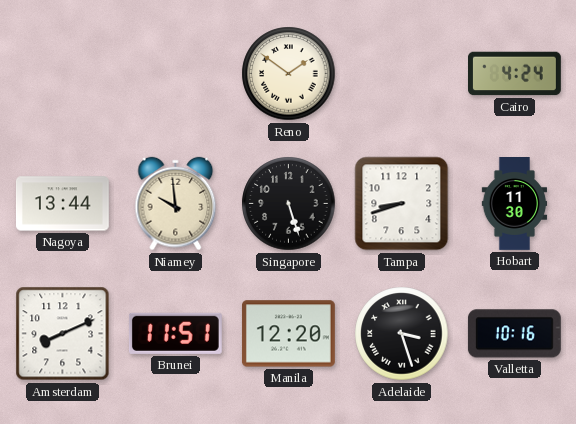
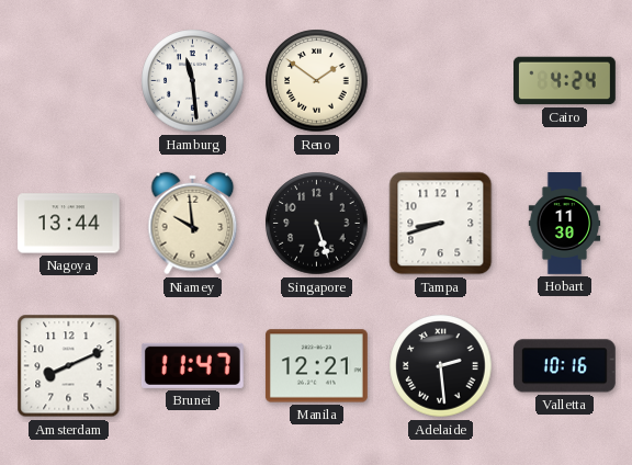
Hamburg: none -> 11:29 (193, 81)
Brunei: 11:51 -> 11:47 (192, 365)
Manila: 12:20 -> 12:21 (316, 366)
Adelaide: 3:27 -> 2:29 (441, 366)
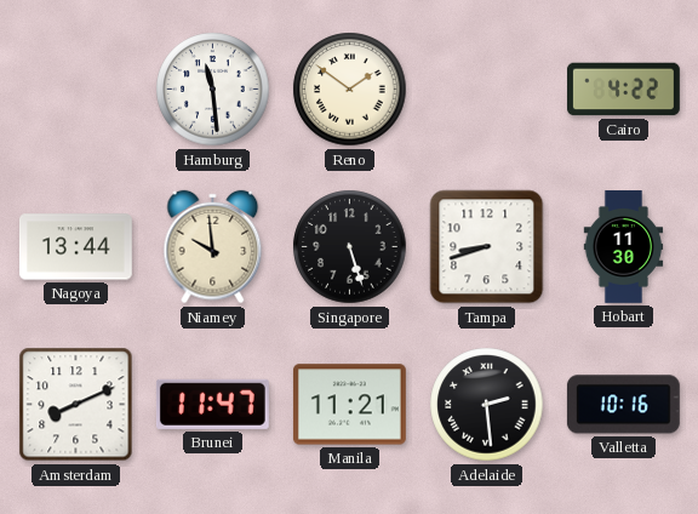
Cairo: 4:24 -> 4:22 (624, 90)
Manila: 12:21 -> 11:21 (349, 405)
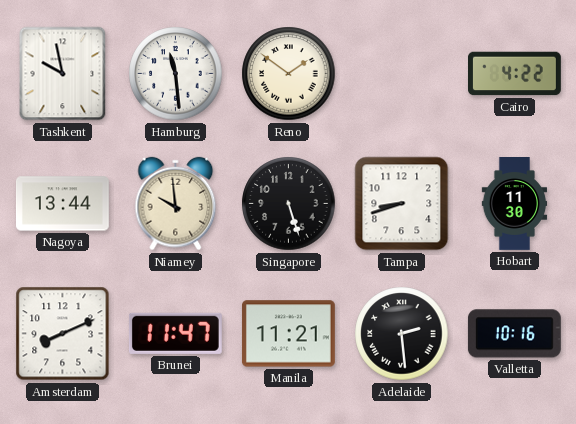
Tashkent: none -> 9:58 (63, 74)
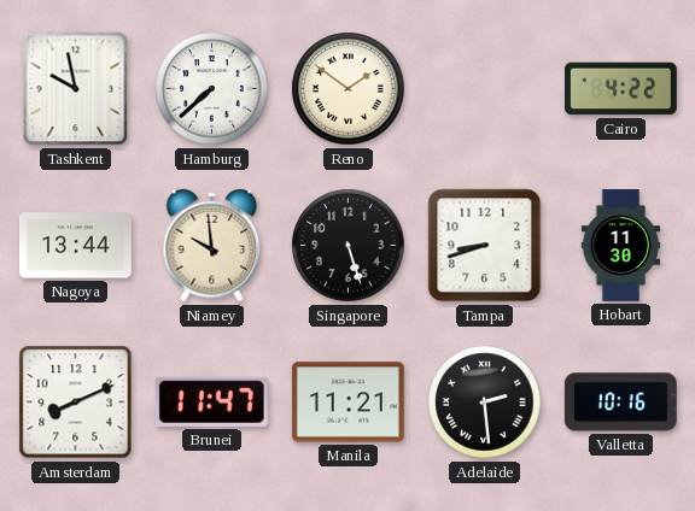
Hamburg: 11:29 -> 7:38 (212, 89)
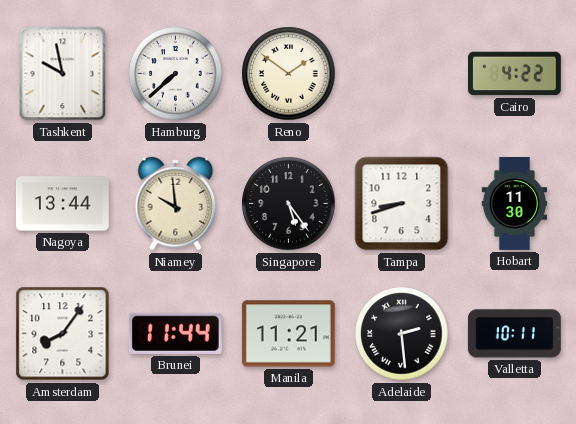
Singapore: 5:27 -> 5:24 (289, 204)
Amsterdam: 8:11 -> 8:06 (63, 334)
Brunei: 11:47 -> 11:44 (175, 333)
Valletta: 10:16 -> 10:11 (514, 334)
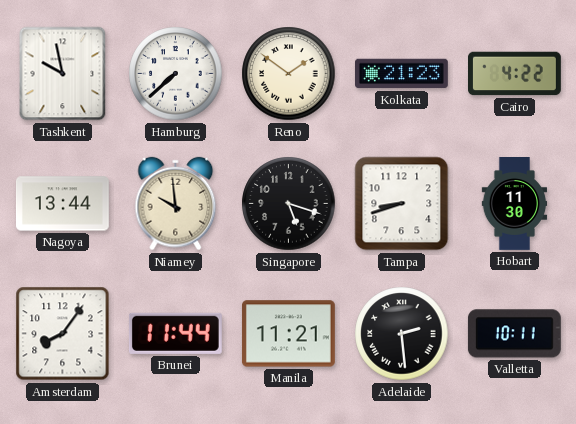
Kolkata: none -> 21:23 (402, 74)
Singapore: 5:24 -> 5:18 (289, 204)
